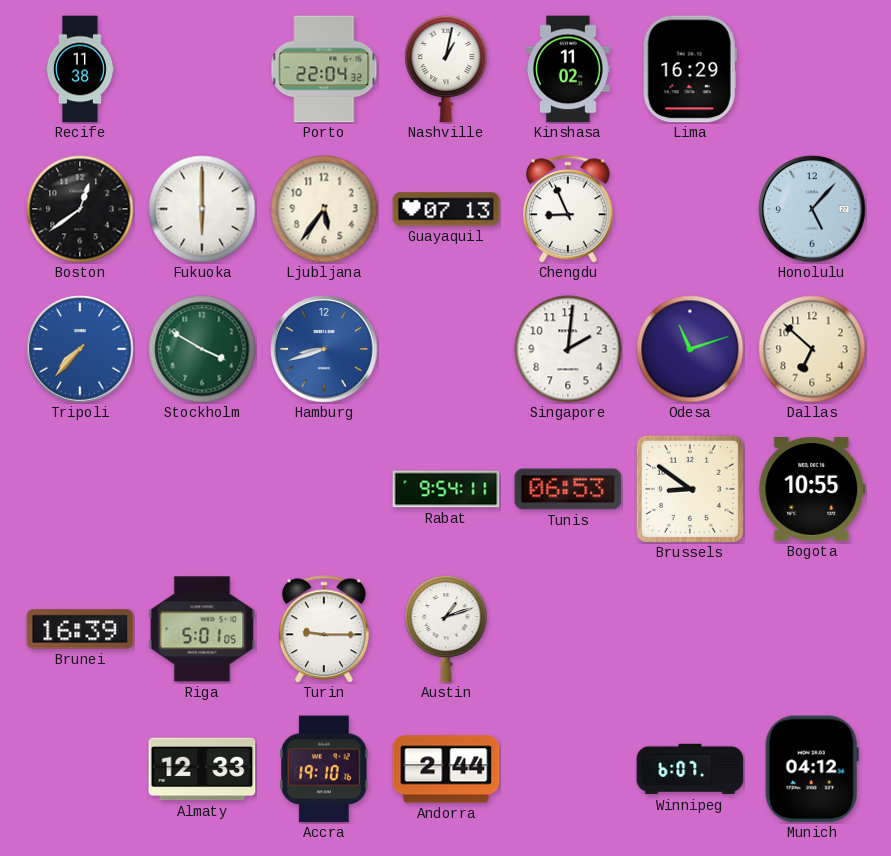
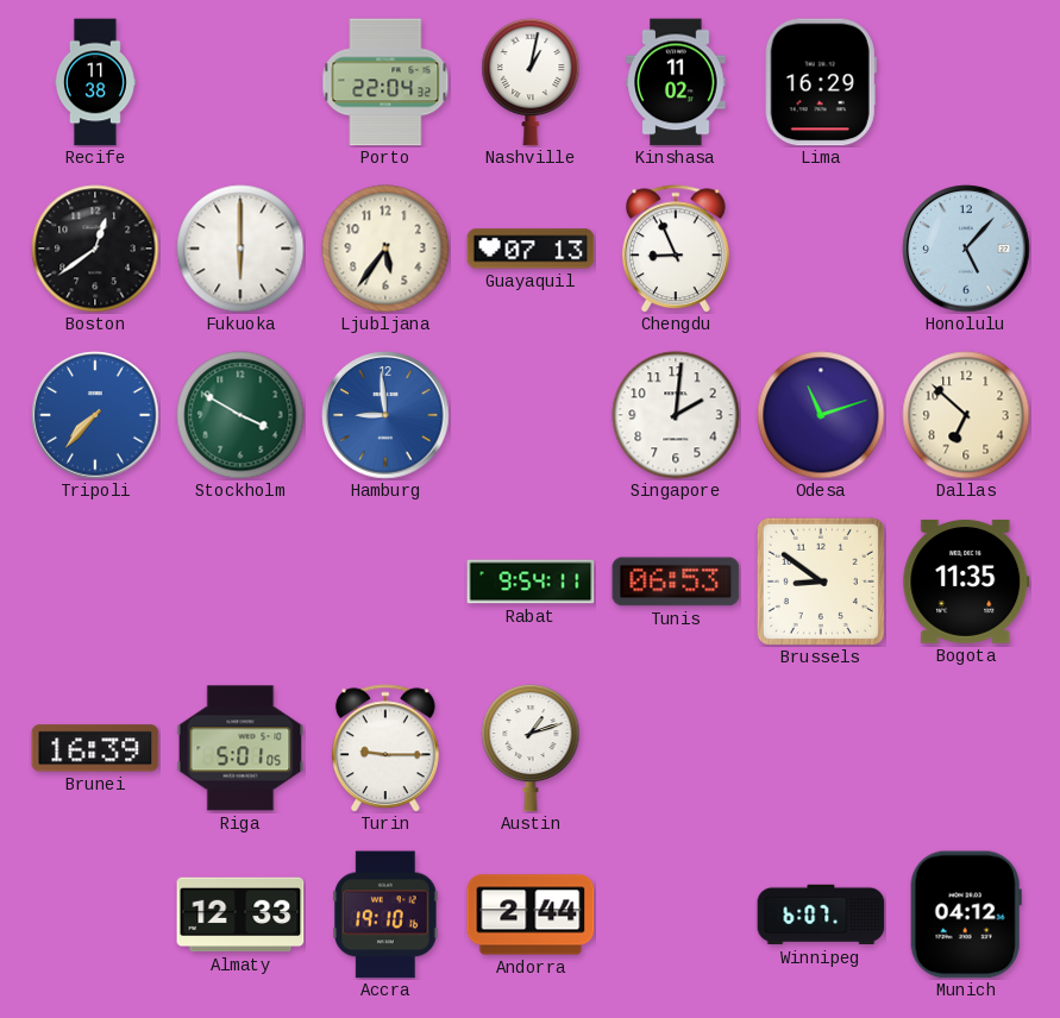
Hamburg: 8:42 -> 8:59 (385, 415)
Bogota: 10:55 -> 11:35 (966, 582)
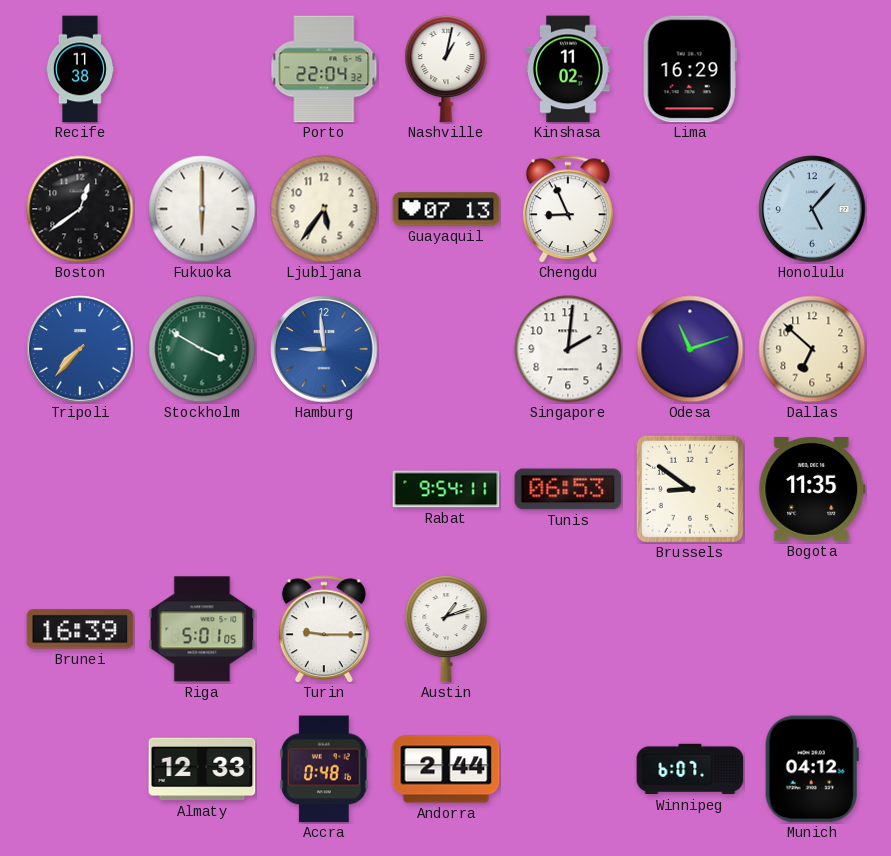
Accra: 19:10 -> 0:48 (324, 769)
